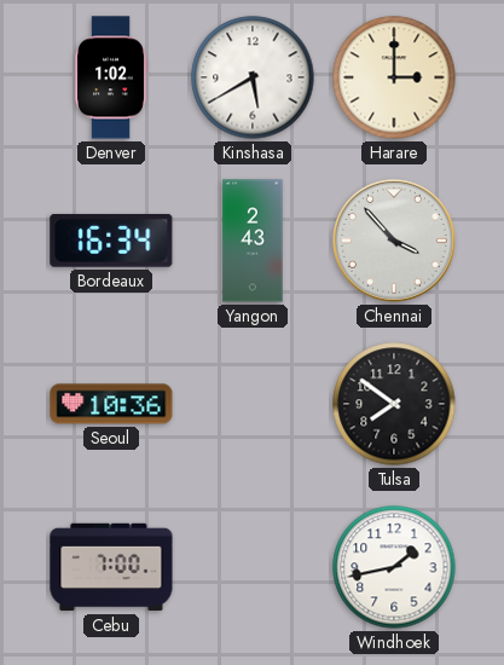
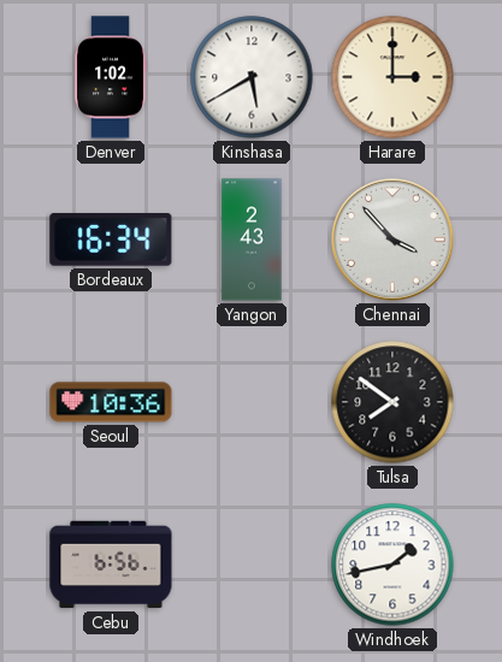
Cebu: 7:00 -> 6:56 (111, 565)
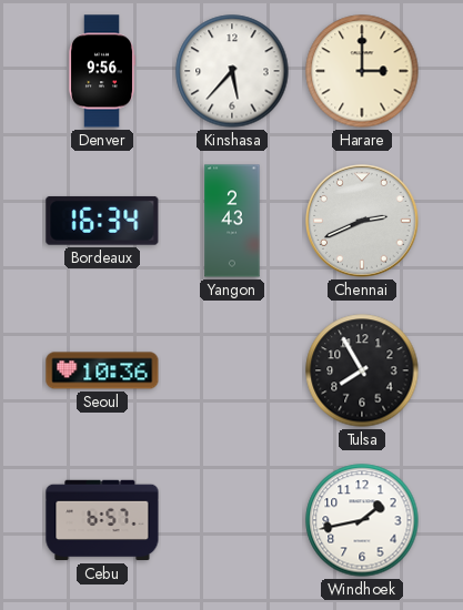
Denver: 1:02 -> 9:56 (101, 71)
Kinshasa: 5:40 -> 5:37 (232, 71)
Chennai: 3:53 -> 2:41 (363, 222)
Tulsa: 7:51 -> 7:55 (362, 370)
Cebu: 6:56 -> 6:57 (102, 520)
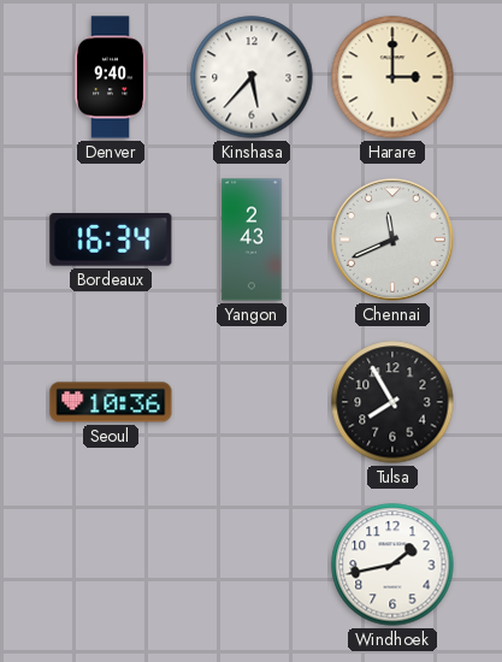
Denver: 9:56 -> 9:40 (110, 77)
Chennai: 2:41 -> 11:41 (394, 241)
Cebu: 6:57 -> none (102, 520)
